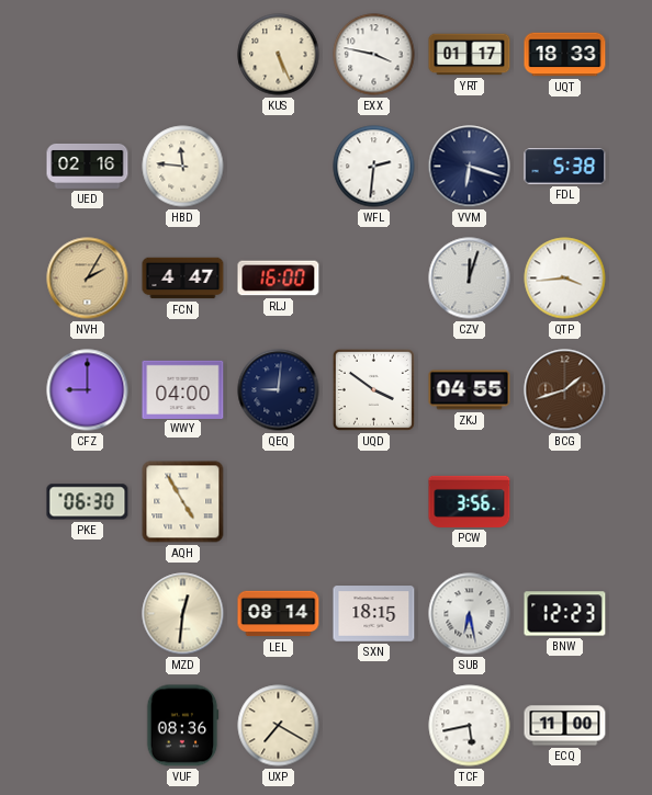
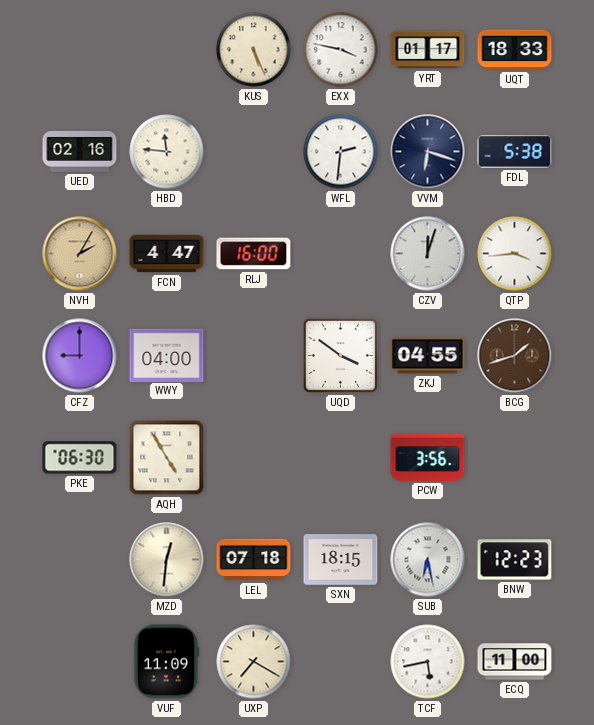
QEQ: 9:01 -> none (279, 390)
LEL: 08:14 -> 07:18 (254, 560)
VUF: 08:36 -> 11:09 (166, 662)
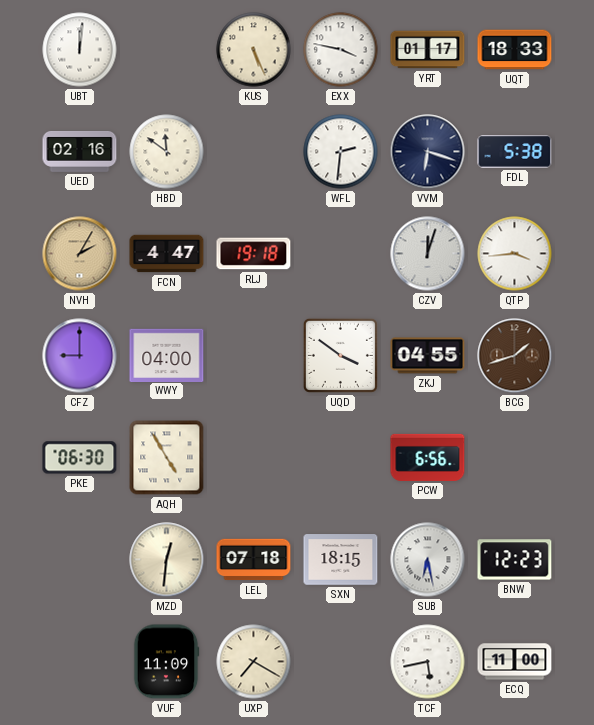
UBT: none -> 12:01 (80, 50)
HBD: 11:46 -> 11:51 (167, 152)
RLJ: 16:00 -> 19:18 (254, 254)
PCW: 3:56 -> 6:56 (428, 457)
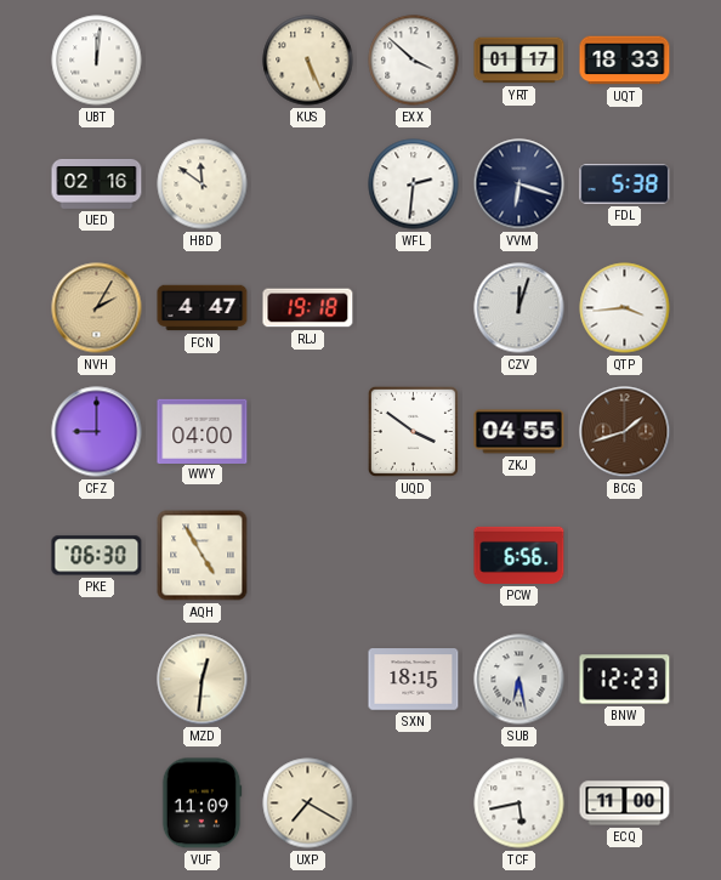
EXX: 3:47 -> 3:52 (414, 61)
LEL: 07:18 -> none (254, 560)
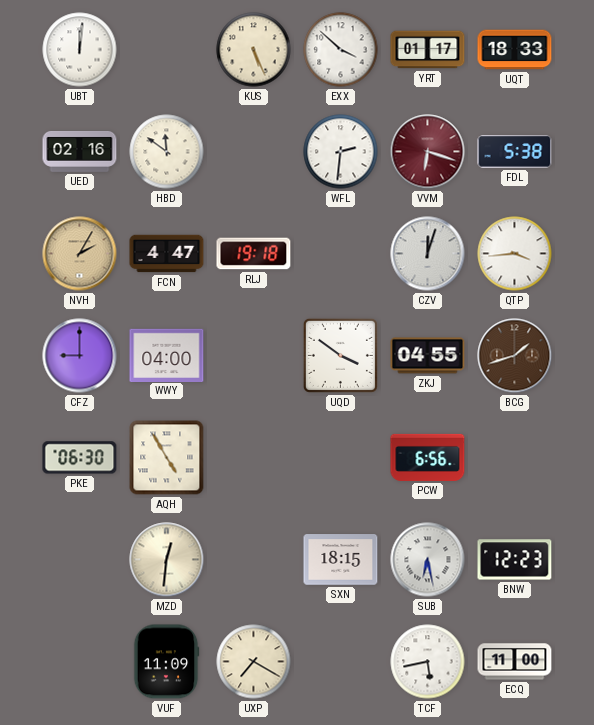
VVM dial: navy -> burgundy (428, 152)
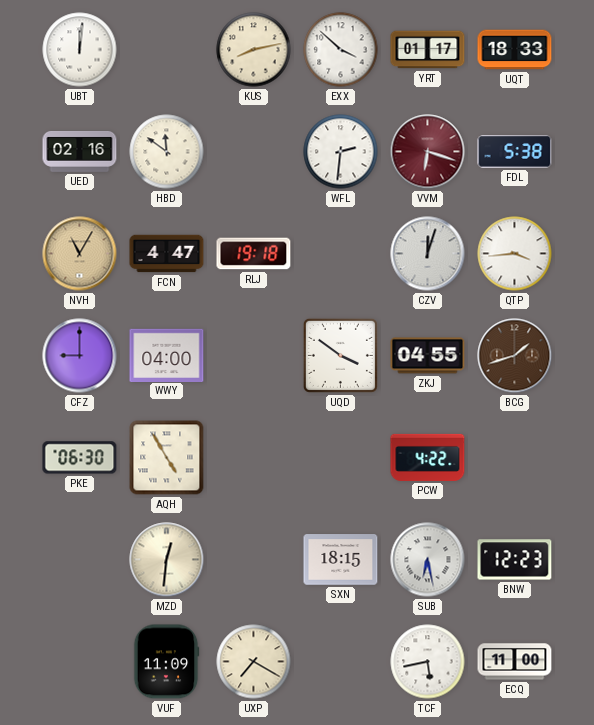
KUS: 5:26 -> 8:13 (254, 50)
NVH: 2:05 -> 11:05 (80, 254)
PCW: 6:56 -> 4:22 (428, 457)
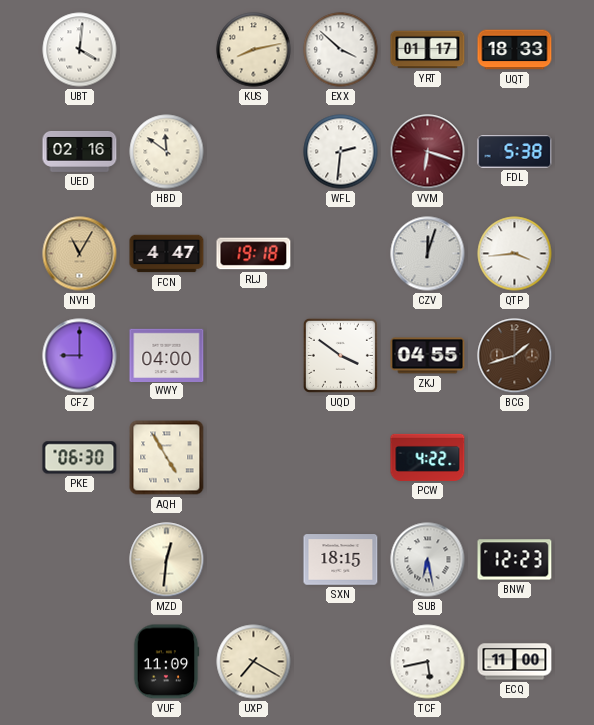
UBT: 12:01 -> 4:01 (80, 50)
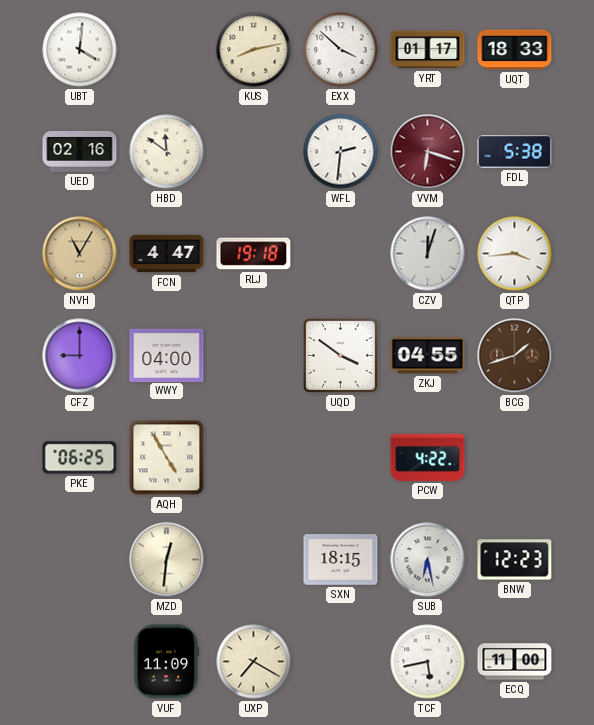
PKE: 06:30 -> 06:25 (80, 458)
